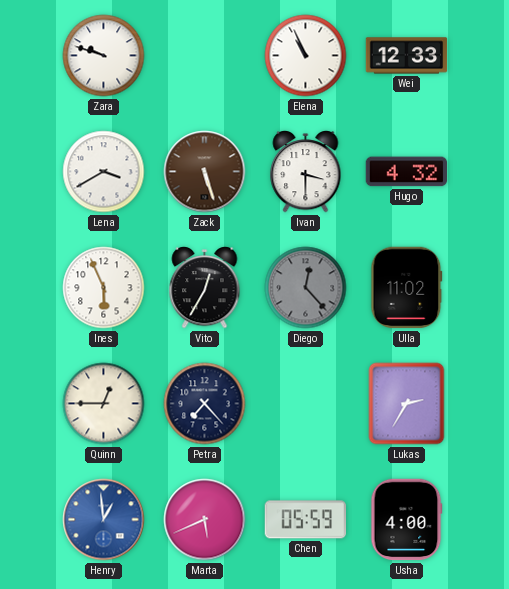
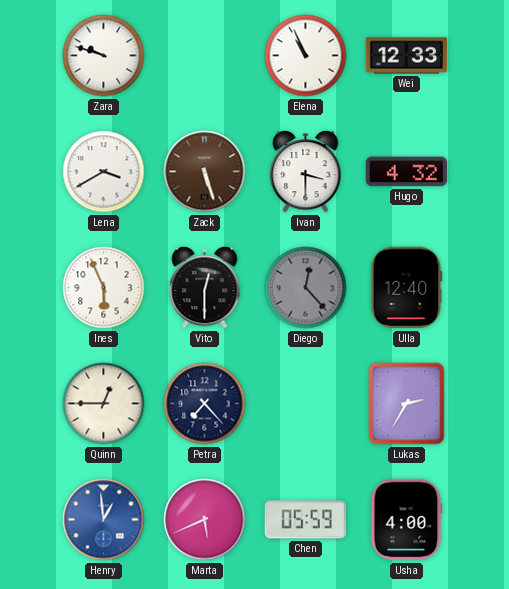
Vito: 12:35 -> 12:30 (205, 288)
Ulla: 11:02 -> 12:40 (407, 288)
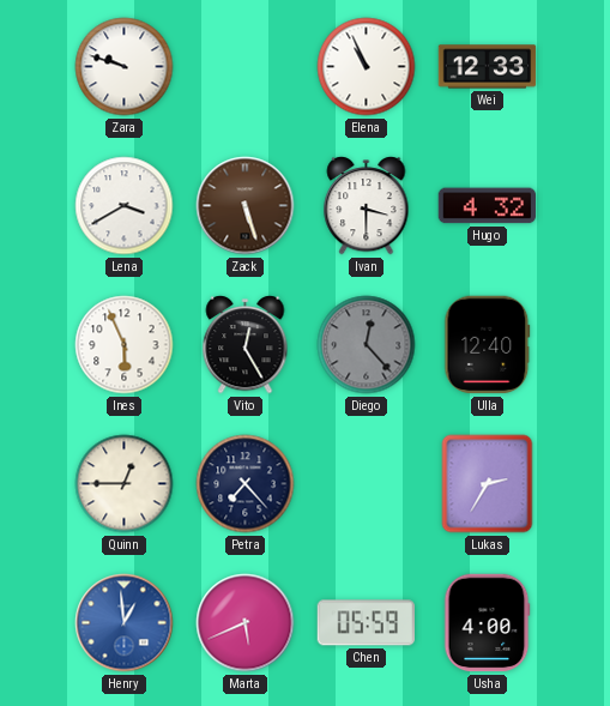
Vito: 12:30 -> 12:25 (246, 345)
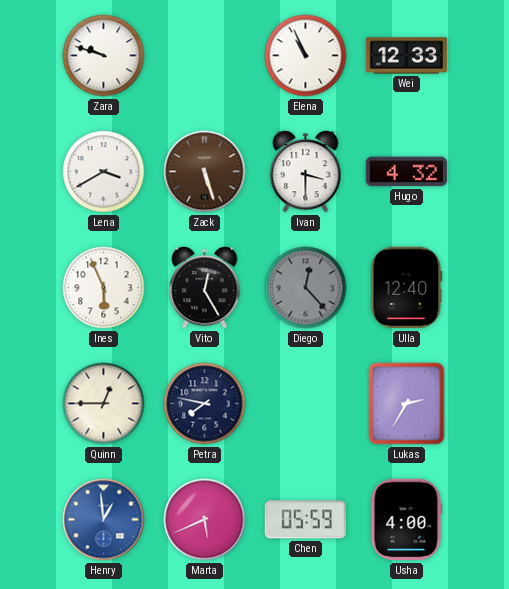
Petra: 7:23 -> 7:47 (205, 404)
